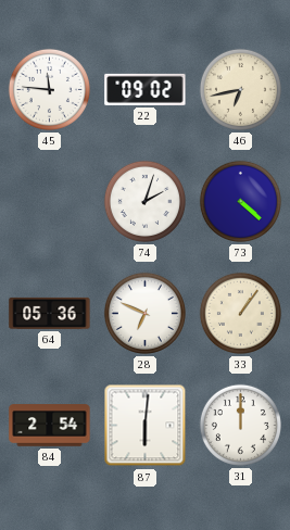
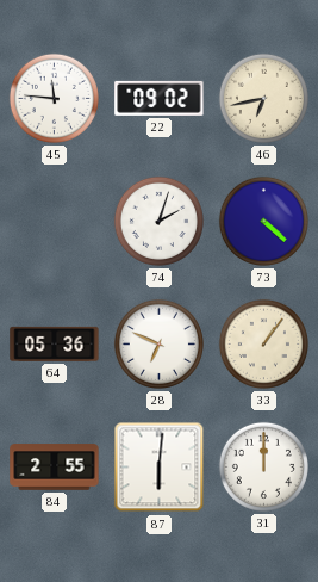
84: 2:54 -> 2:55 (55, 468)
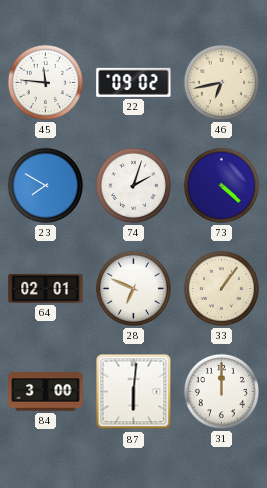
23: none -> 7:50 (45, 185)
64: 05:36 -> 02:01 (46, 288)
84: 2:55 -> 3:00 (46, 392)
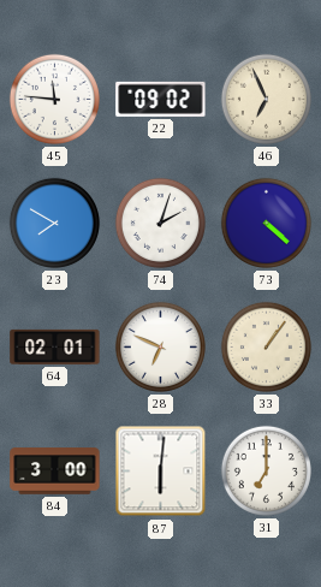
46: 6:43 -> 6:56 (266, 99)
31: 12:00 -> 7:00 (266, 470)
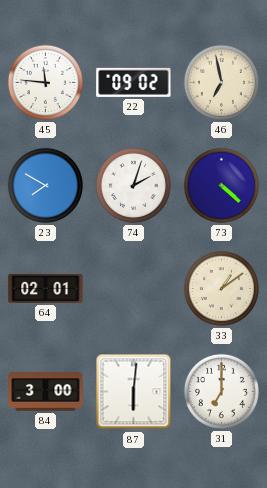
46: 6:56 -> 6:58 (221, 82)
28: 6:49 -> none (160, 346)
33: 1:06 -> 1:09 (221, 288)
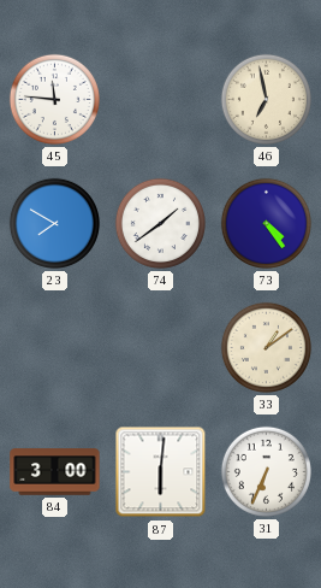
22: 09:02 -> none (134, 82)
74: 2:03 -> 1:39 (160, 223)
73: 4:22 -> 4:24 (266, 223)
64: 02:01 -> none (46, 288)
31: 7:00 -> 6:34 (266, 471)
